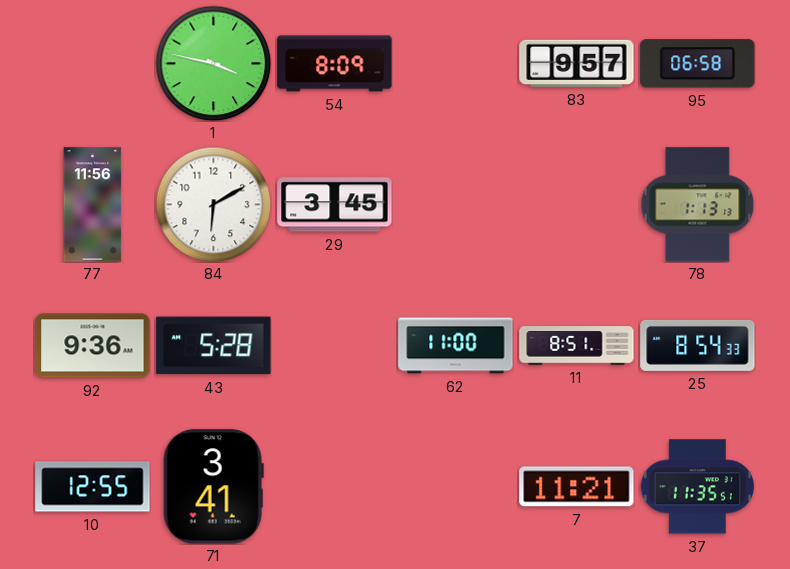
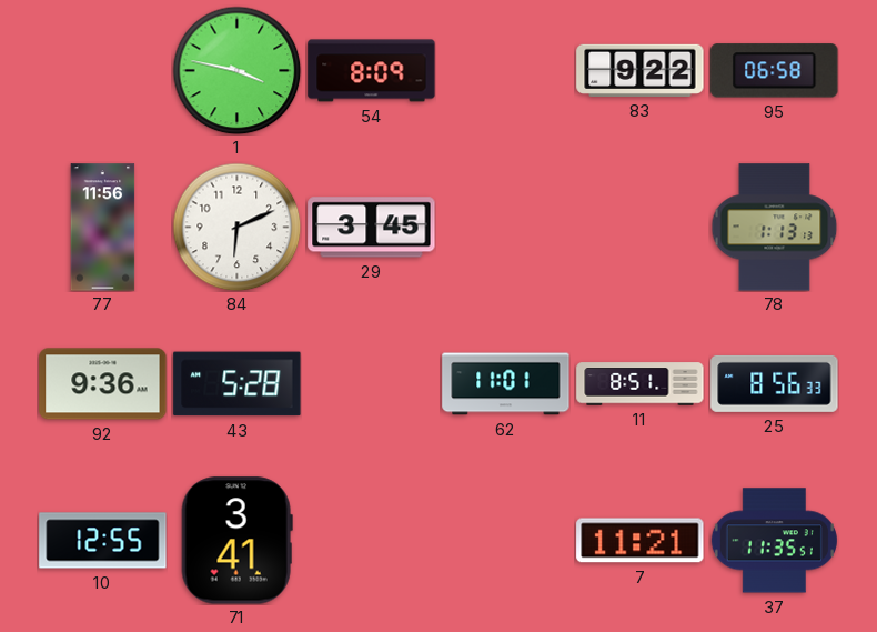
83: 9:57 -> 9:22 (641, 70)
84: 6:10 -> 6:11 (236, 227)
62: 11:00 -> 11:01 (506, 384)
25: 8:54 -> 8:56 (775, 383)
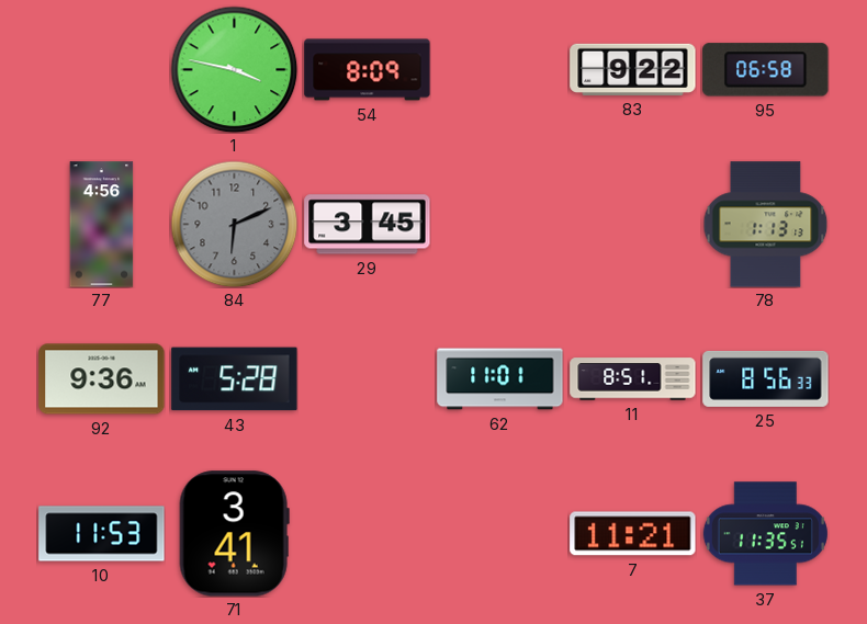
77: 11:56 -> 4:56 (102, 225)
84 dial: white -> grey (234, 224)
10: 12:55 -> 11:53 (102, 534)
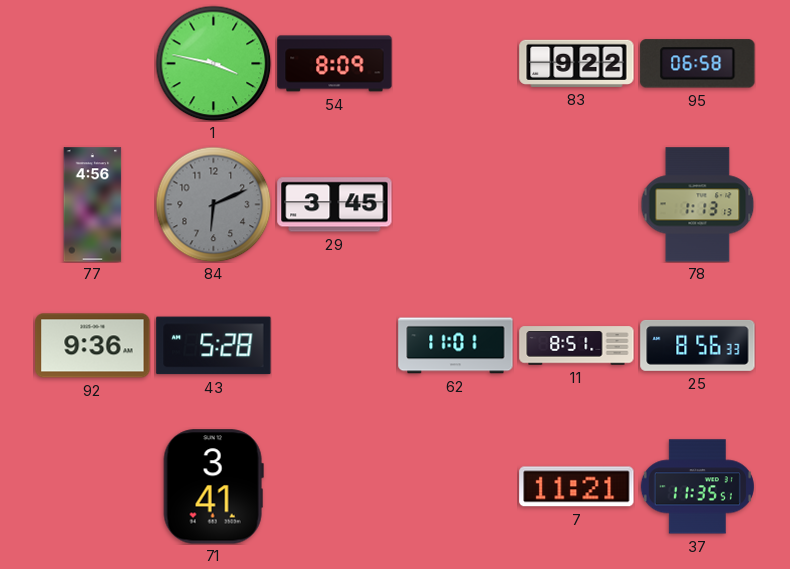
10: 11:53 -> none (102, 534)
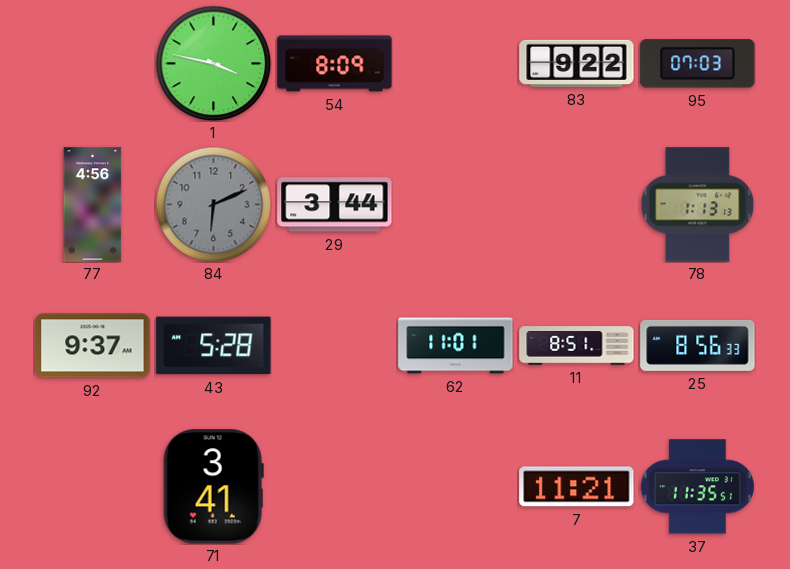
95: 06:58 -> 07:03 (698, 64)
29: 3:45 -> 3:44 (335, 205)
92: 9:36 -> 9:37 (93, 346)
